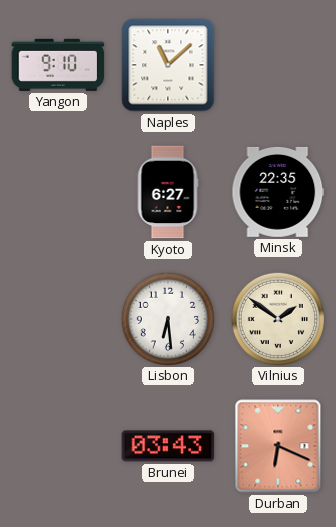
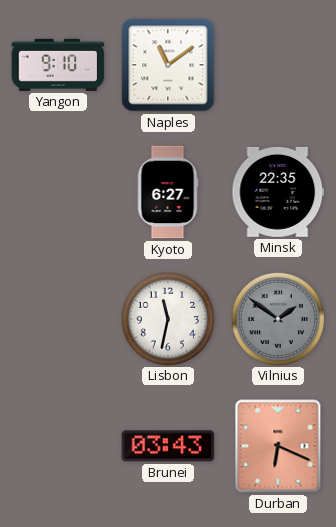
Naples: 11:08 -> 11:09 (168, 65)
Lisbon: 6:29 -> 11:32 (167, 318)
Vilnius dial: cream -> grey (277, 318)
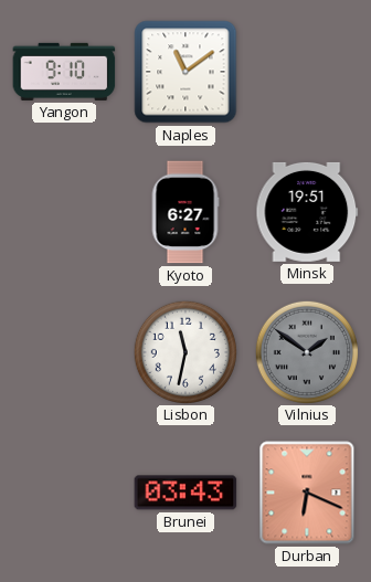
Minsk: 22:35 -> 19:51 (307, 212)
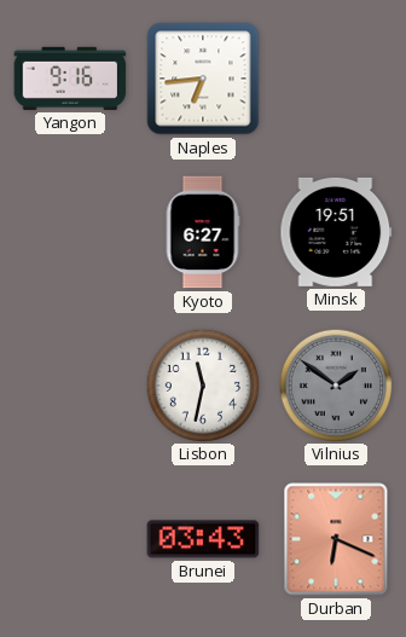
Yangon: 9:10 -> 9:16 (70, 79)
Naples: 11:09 -> 6:44 (203, 79)
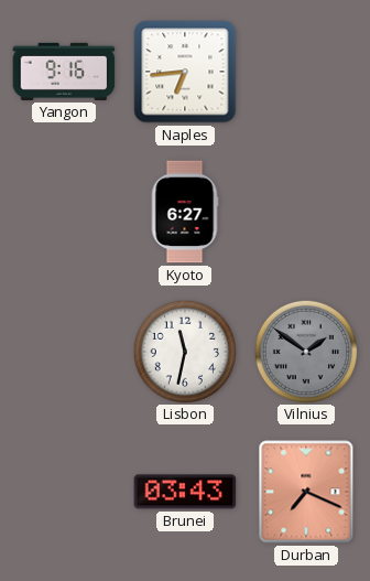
Minsk: 19:51 -> none (336, 232)
Durban: 6:19 -> 7:19 (306, 492)
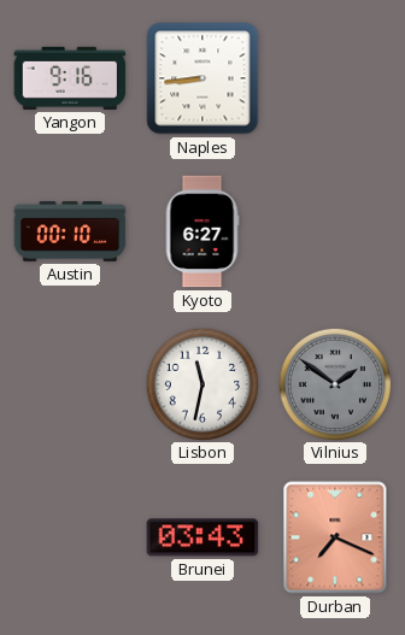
Naples: 6:44 -> 8:44 (202, 78)
Austin: none -> 00:10 (70, 233)
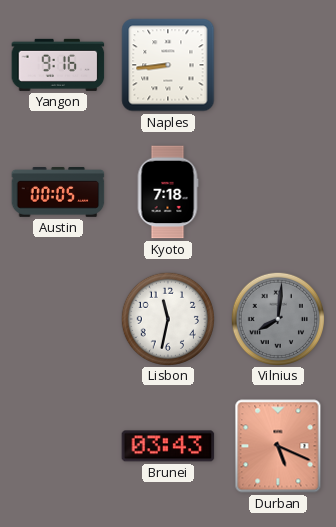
Austin: 00:10 -> 00:05 (58, 193)
Kyoto: 6:27 -> 7:18 (168, 192)
Vilnius: 1:51 -> 8:01 (277, 318)
Durban: 7:19 -> 5:19 (278, 446)
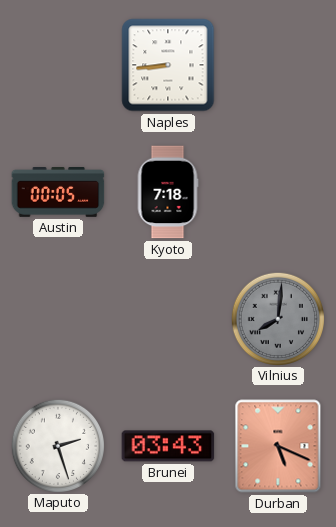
Yangon: 9:16 -> none (58, 65)
Lisbon: 11:32 -> none (167, 318)
Maputo: none -> 2:27 (57, 445)
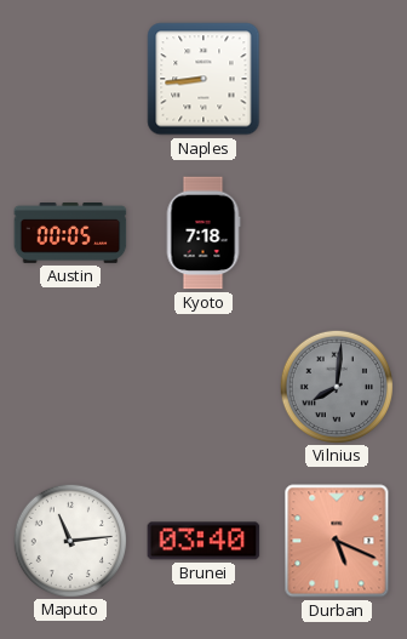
Maputo: 2:27 -> 11:14 (69, 540)
Brunei: 03:43 -> 03:40 (203, 541)
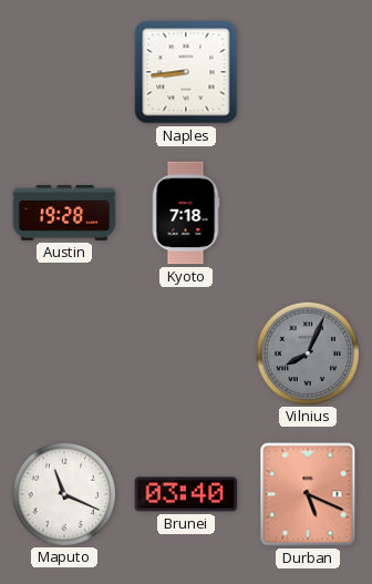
Austin: 00:05 -> 19:28 (64, 214)
Vilnius: 8:01 -> 8:04 (307, 352)
Maputo: 11:14 -> 11:19 (63, 493)
